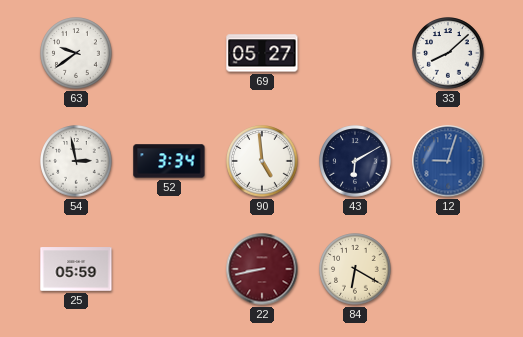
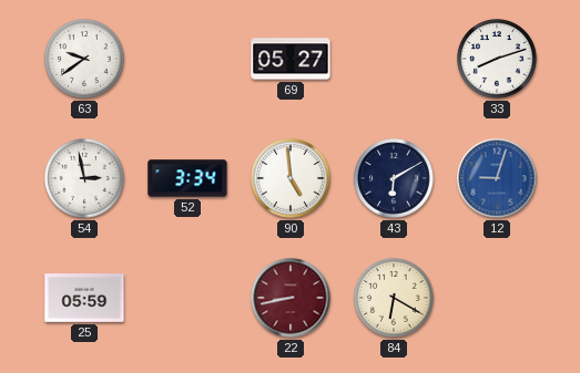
33: 8:08 -> 8:12 (497, 59)
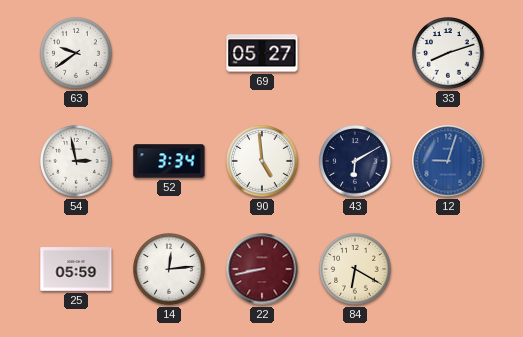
14: none -> 12:14 (169, 269)
